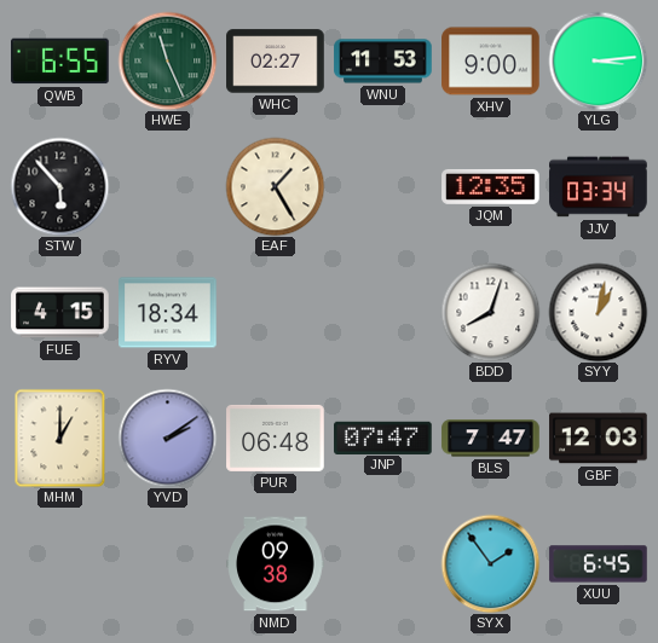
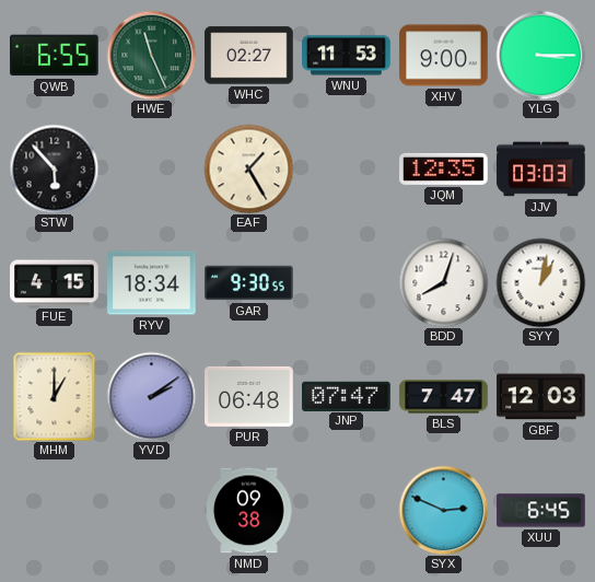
YLG: 3:14 -> 3:15 (540, 55)
JJV: 03:34 -> 03:03 (541, 170)
GAR: none -> 9:30 (249, 283)
SYX: 1:54 -> 2:49 (443, 510)
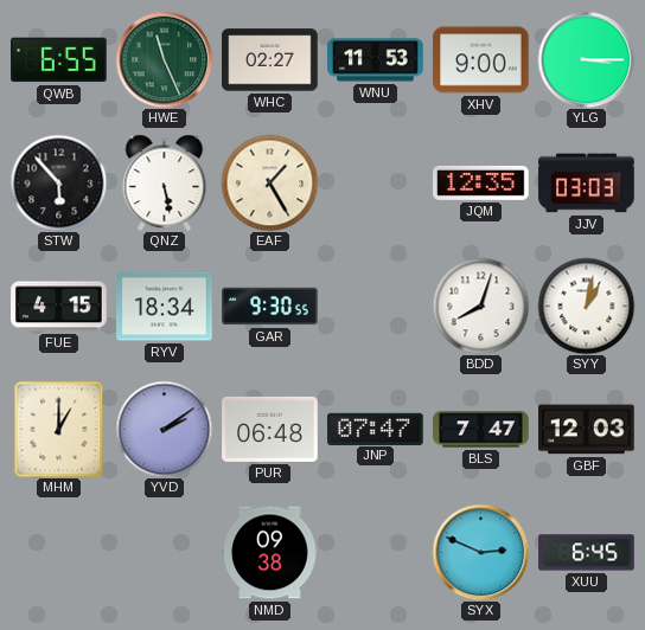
QNZ: none -> 5:28 (165, 182)
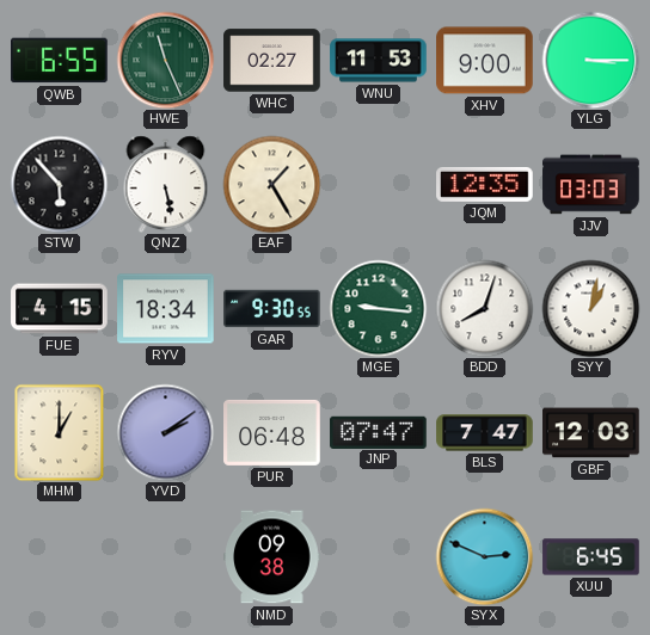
MGE: none -> 9:16 (378, 308)
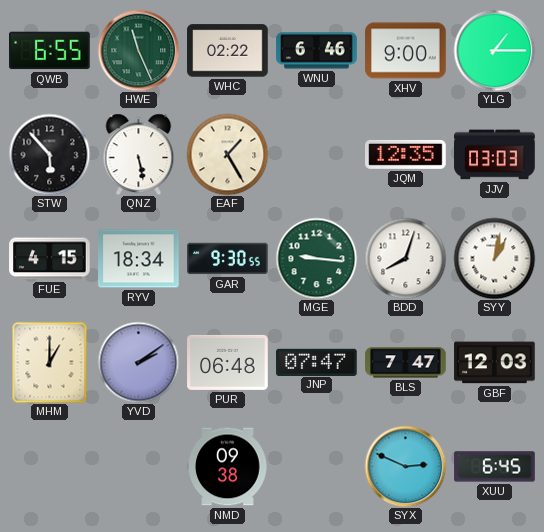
WHC: 02:27 -> 02:22 (228, 51)
WNU: 11:53 -> 6:46 (317, 51)
YLG: 3:15 -> 1:15 (494, 50)
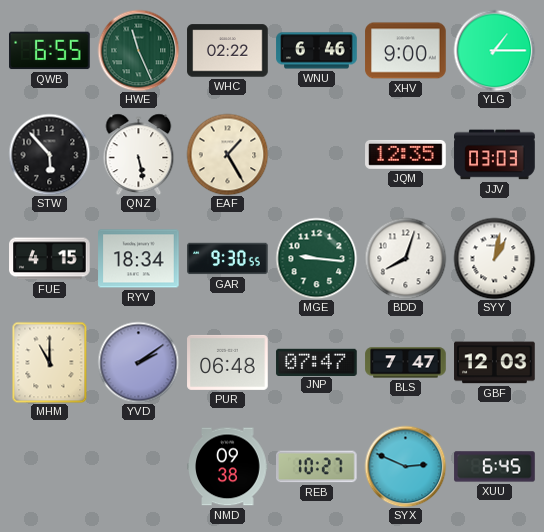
MHM: 1:00 -> 11:00 (50, 362)
REB: none -> 10:27 (317, 467)
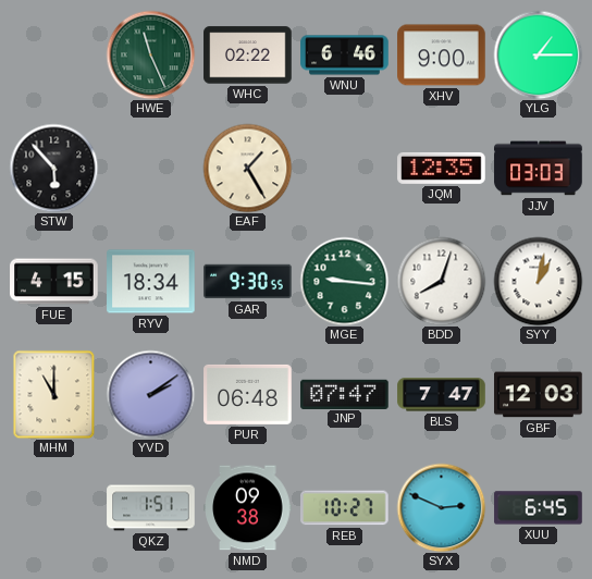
QWB: 6:55 -> none (50, 51)
QNZ: 5:28 -> none (139, 154)
QKZ: none -> 1:51 (151, 508)
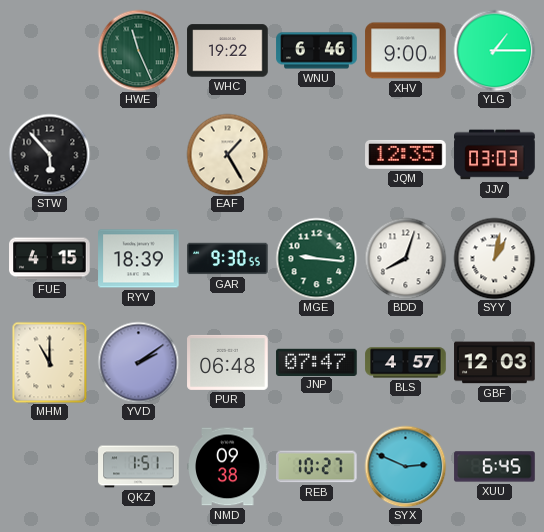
WHC: 02:22 -> 19:22 (228, 51)
RYV: 18:34 -> 18:39 (139, 259)
BLS: 7:47 -> 4:57 (406, 363)
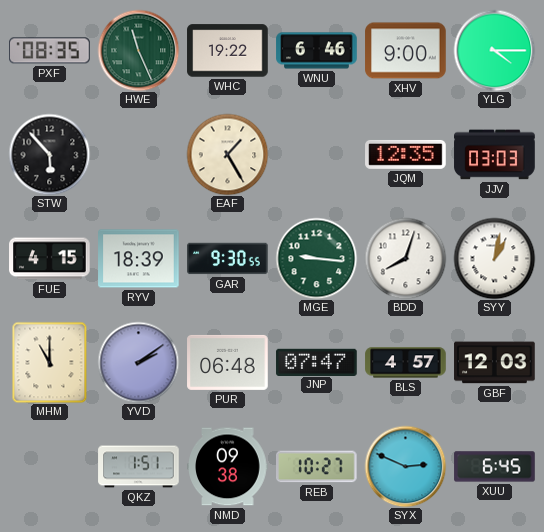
PXF: none -> 08:35 (50, 51)
YLG: 1:15 -> 4:15 (494, 50)
